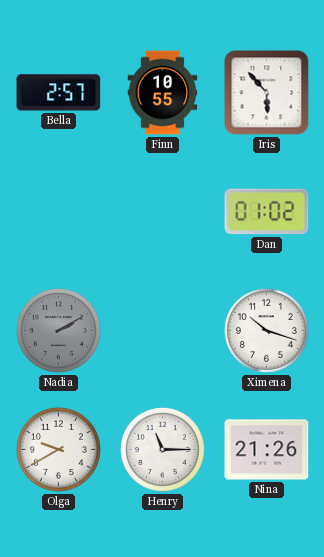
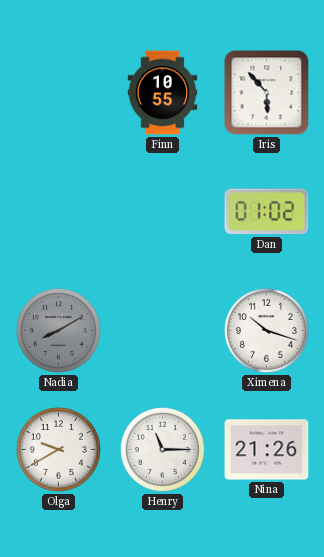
Bella: 2:57 -> none (59, 93)
Nadia: 2:10 -> 8:10 (58, 330)
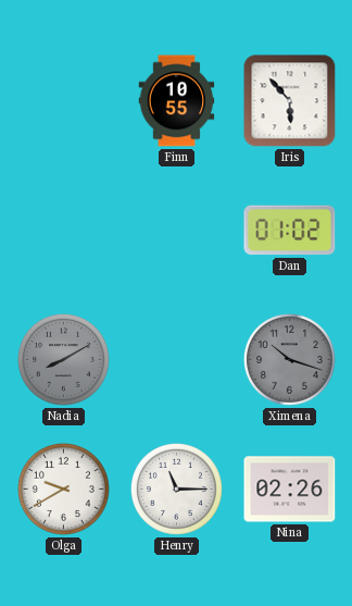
Ximena dial: white -> grey (289, 359)
Nina: 21:26 -> 02:26 (290, 490)
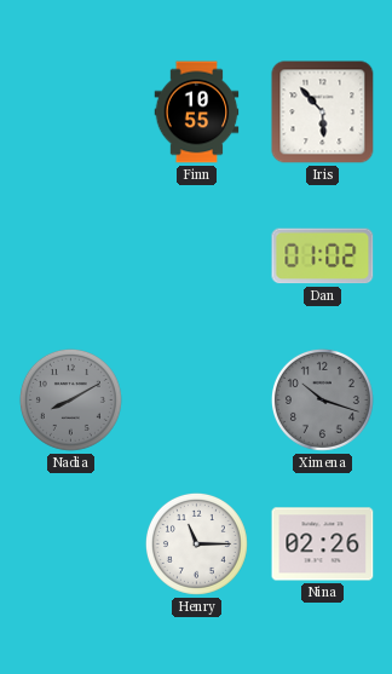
Olga: 9:40 -> none (63, 488)
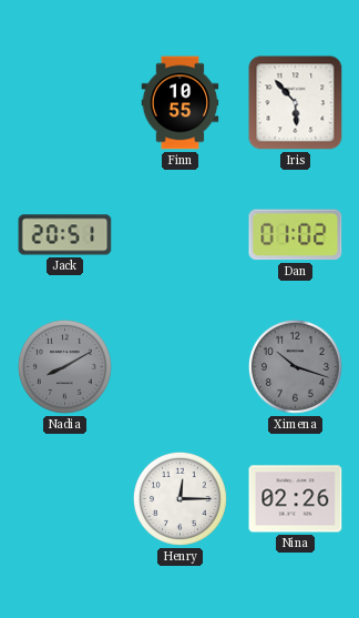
Jack: none -> 20:51 (65, 235)
Henry: 11:15 -> 12:15 (179, 498)
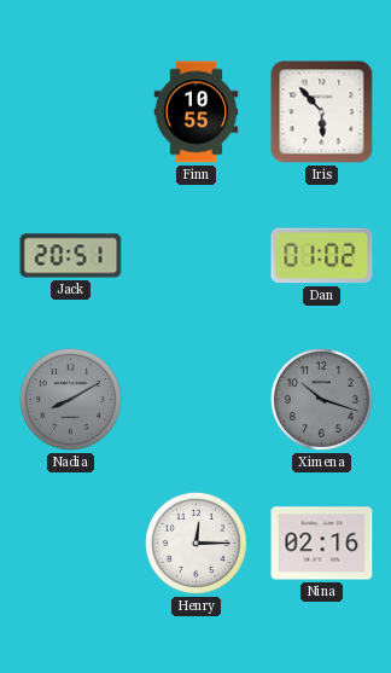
Nina: 02:26 -> 02:16 (322, 544)
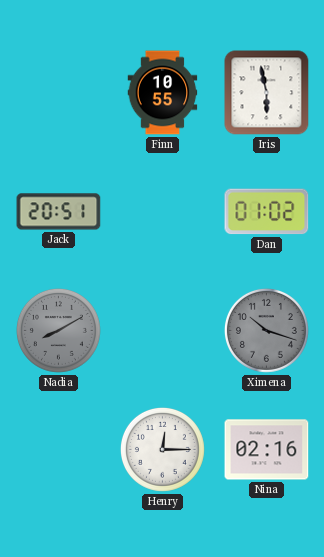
Iris: 5:53 -> 5:58 (267, 93)
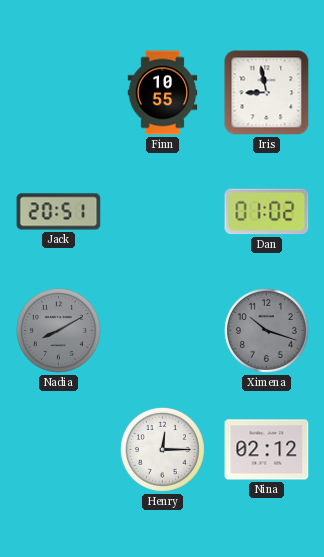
Iris: 5:58 -> 8:58 (267, 93)
Nina: 02:16 -> 02:12 (267, 450)
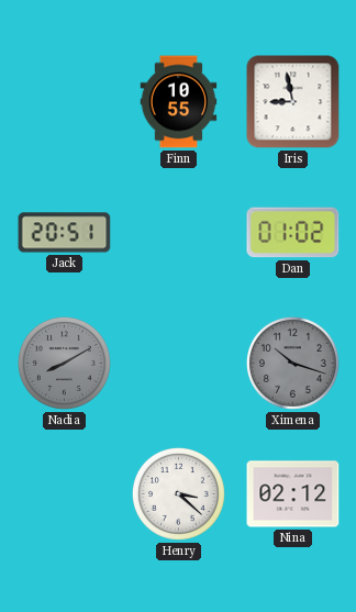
Henry: 12:15 -> 3:22 (178, 493)
